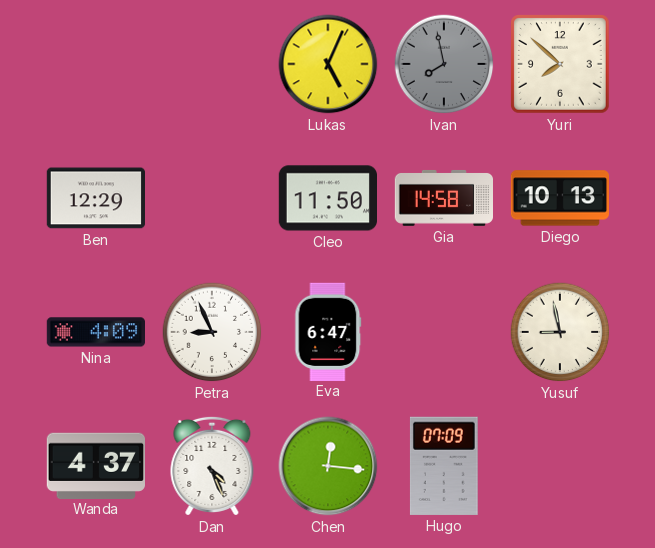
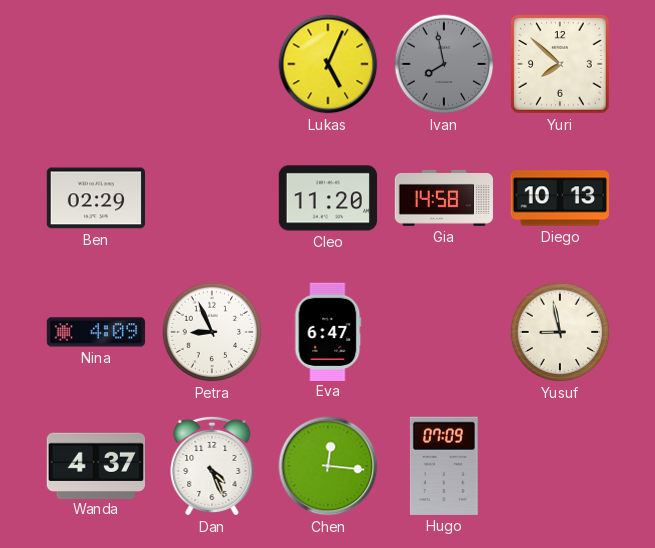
Ben: 12:29 -> 02:29 (95, 198)
Cleo: 11:50 -> 11:20 (327, 198)
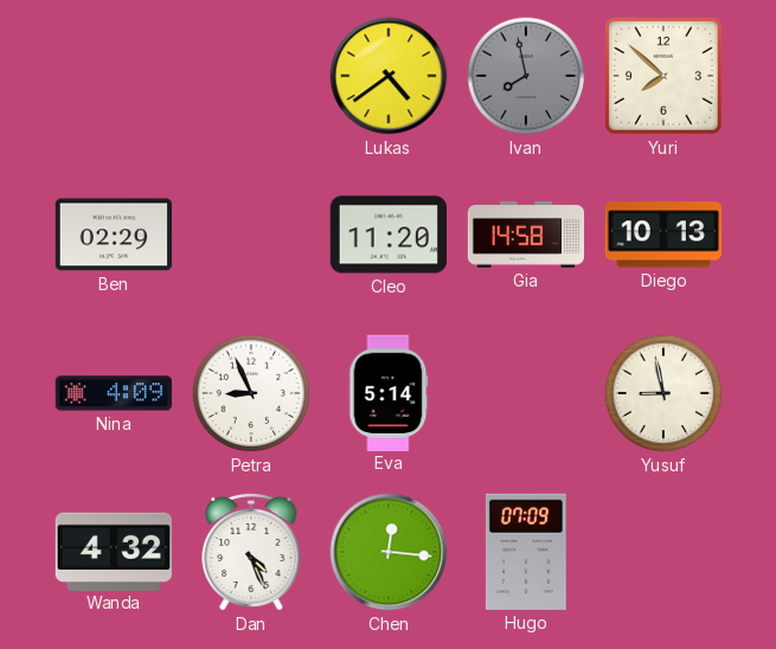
Lukas: 5:04 -> 4:39 (389, 76)
Eva: 6:47 -> 5:14 (389, 392)
Wanda: 4:37 -> 4:32 (113, 551)
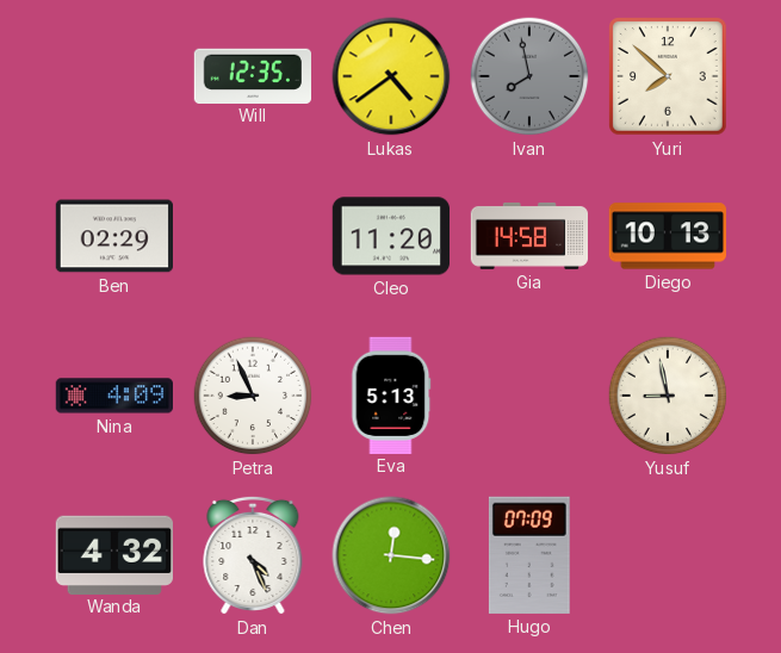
Will: none -> 12:35 (252, 75)
Eva: 5:14 -> 5:13 (391, 394)
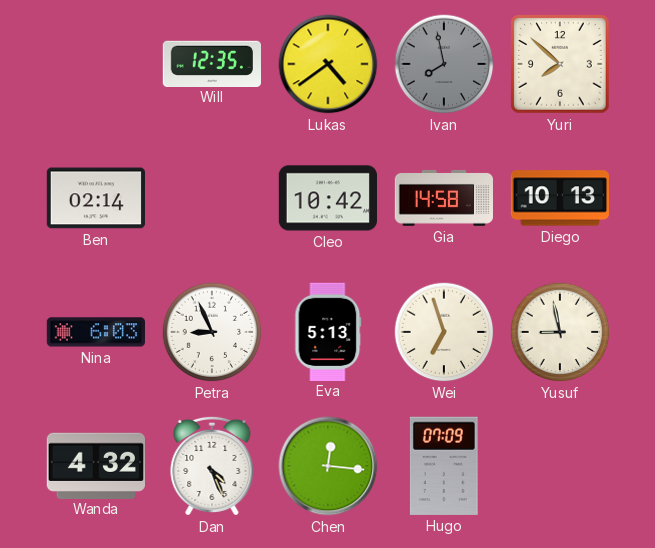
Ben: 02:29 -> 02:14 (95, 198)
Cleo: 11:20 -> 10:42 (327, 198)
Nina: 4:09 -> 6:03 (95, 332)
Wei: none -> 6:57 (444, 332)
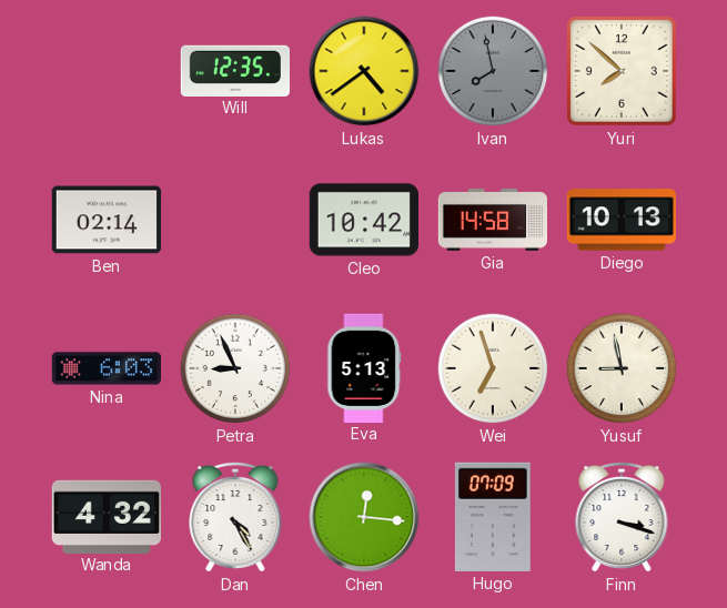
Dan: 4:26 -> 4:25 (235, 517)
Finn: none -> 3:18 (622, 517)
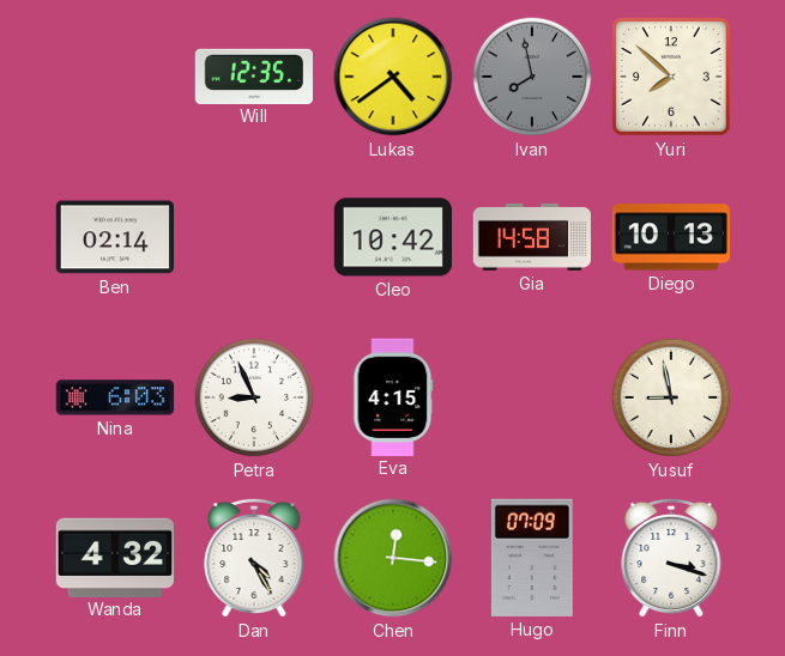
Eva: 5:13 -> 4:15 (393, 396)
Wei: 6:57 -> none (493, 368)
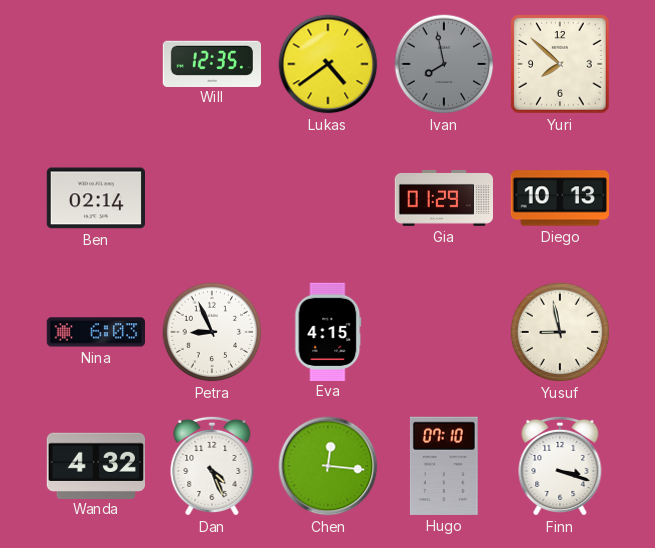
Cleo: 10:42 -> none (392, 237)
Gia: 14:58 -> 01:29 (444, 198)
Dan: 4:25 -> 4:26 (212, 466)
Hugo: 07:09 -> 07:10 (444, 466)
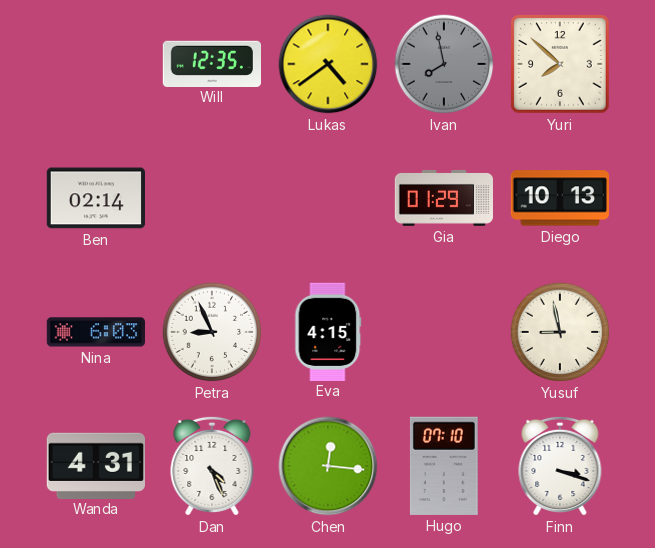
Wanda: 4:32 -> 4:31 (95, 465)
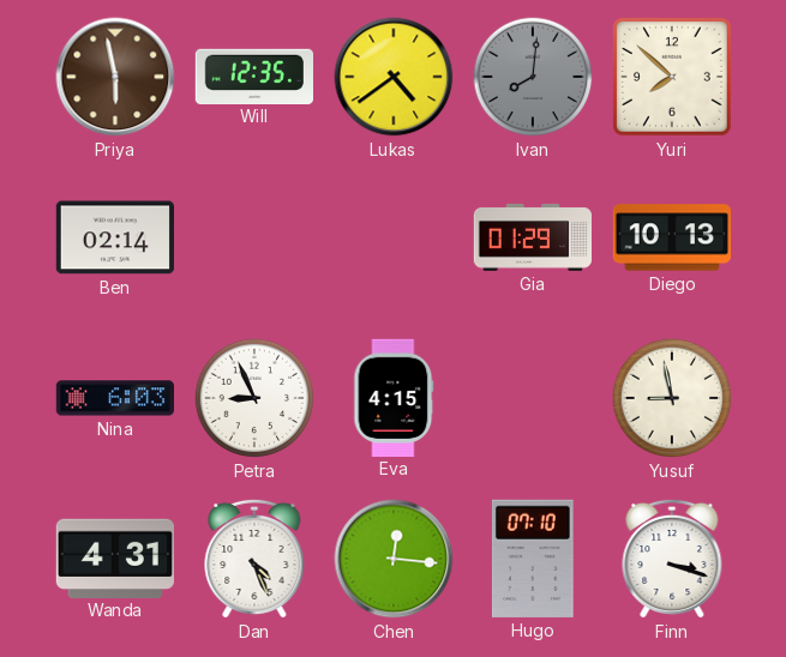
Priya: none -> 5:58 (115, 77)
Ivan: 7:58 -> 8:01 (533, 77)
